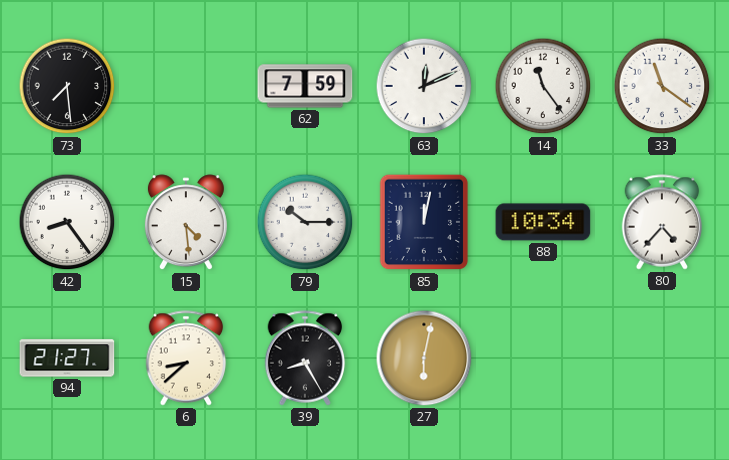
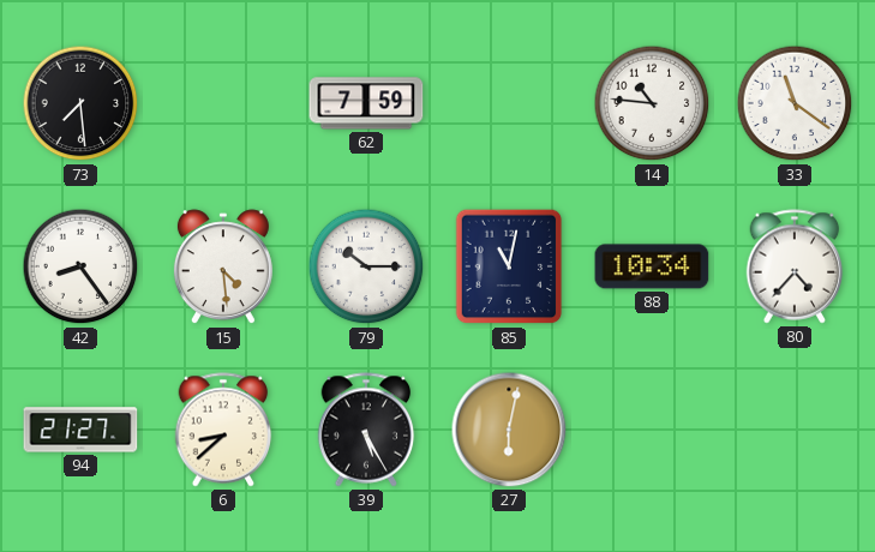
63: 12:11 -> none (424, 86)
14: 11:24 -> 10:46 (652, 103)
85: 12:02 -> 11:02 (509, 266)
39: 8:25 -> 5:25 (366, 430)
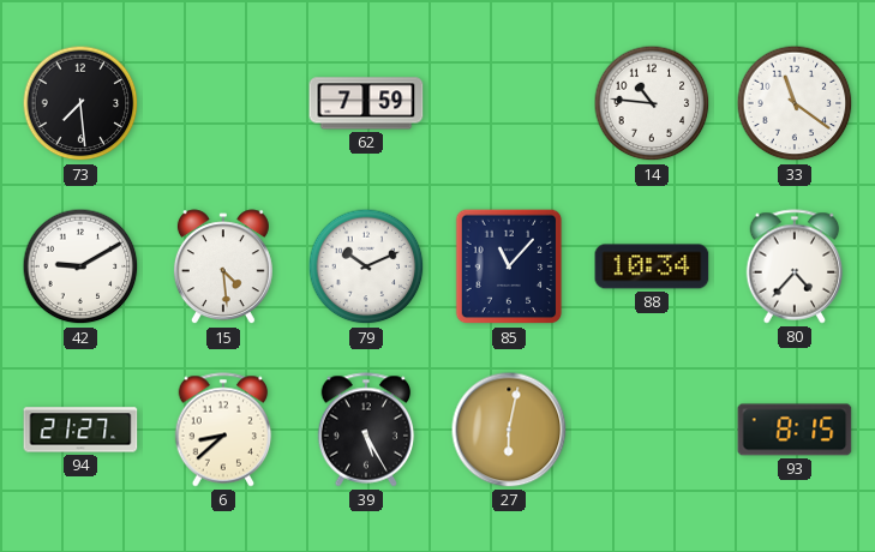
42: 8:24 -> 9:10 (80, 266)
79: 10:15 -> 10:11 (366, 266)
85: 11:02 -> 11:07 (509, 266)
93: none -> 8:15 (795, 430)
